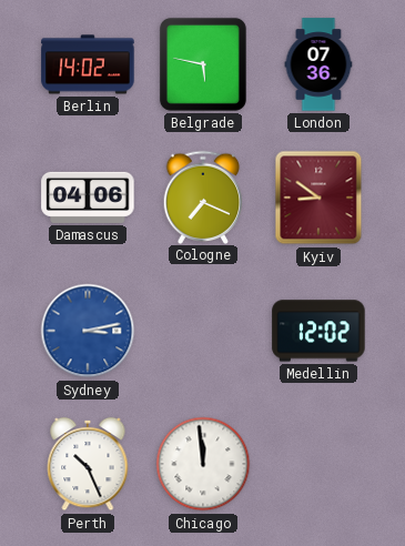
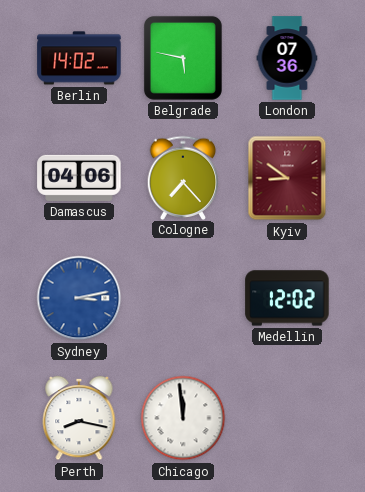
Cologne: 7:19 -> 7:23 (183, 177)
Perth: 10:26 -> 8:17 (79, 418)
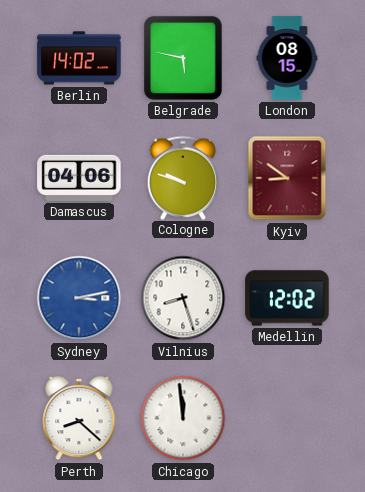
London: 07:36 -> 08:15 (287, 58)
Cologne: 7:23 -> 9:48 (183, 177)
Vilnius: none -> 8:27 (183, 298)
Perth: 8:17 -> 8:22 (79, 418)
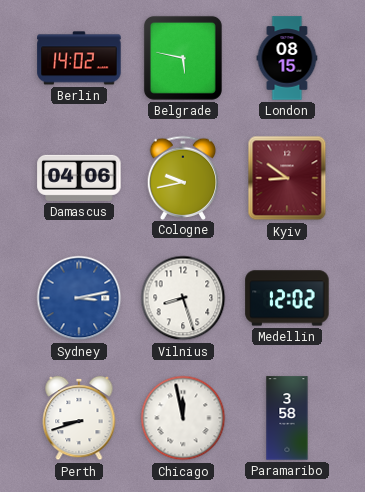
Cologne: 9:48 -> 9:43 (183, 177)
Perth: 8:22 -> 8:42 (79, 418)
Chicago: 11:59 -> 11:58 (183, 418)
Paramaribo: none -> 3:58 (287, 418)
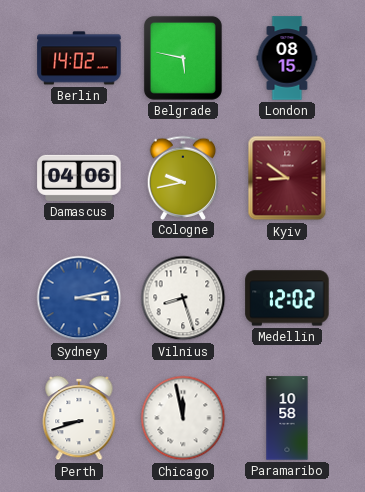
Paramaribo: 3:58 -> 10:58 (287, 418)
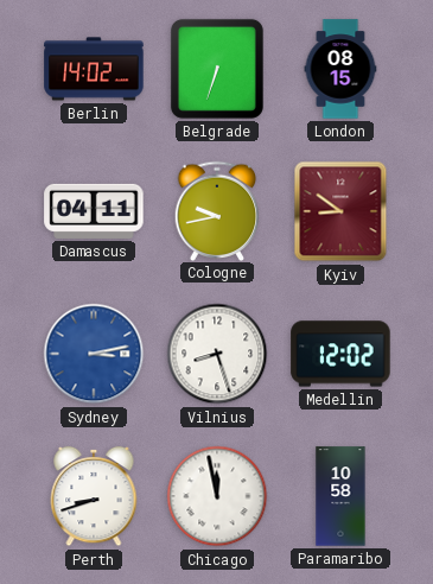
Belgrade: 5:47 -> 6:33 (217, 69)
Damascus: 04:06 -> 04:11 (94, 211)
